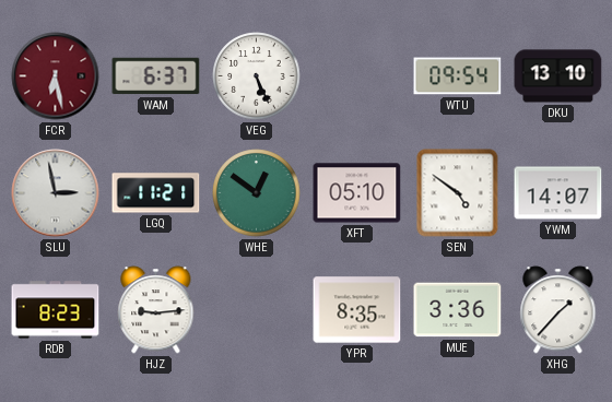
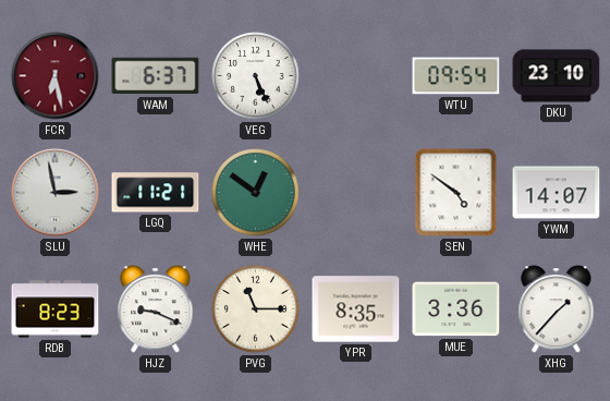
DKU: 13:10 -> 23:10 (557, 76)
XFT: 05:10 -> none (357, 193)
HJZ: 9:14 -> 9:19 (156, 309)
PVG: none -> 11:15 (256, 309)
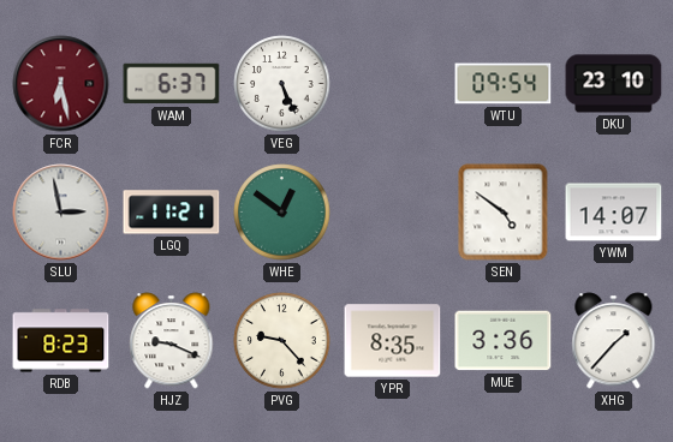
PVG: 11:15 -> 9:23 (282, 341)
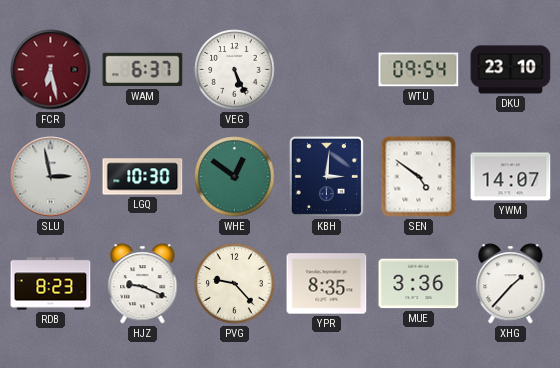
LGQ: 11:21 -> 10:30 (143, 177)
KBH: none -> 3:01 (326, 176)
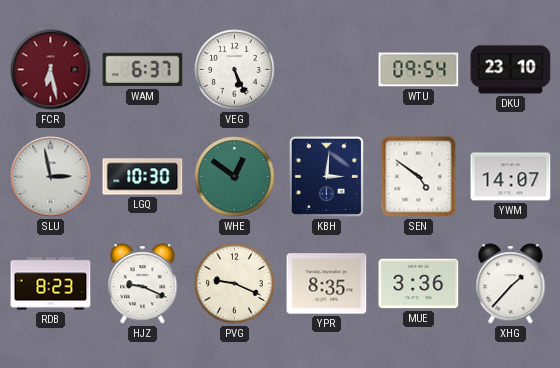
PVG: 9:23 -> 9:19 (235, 284)
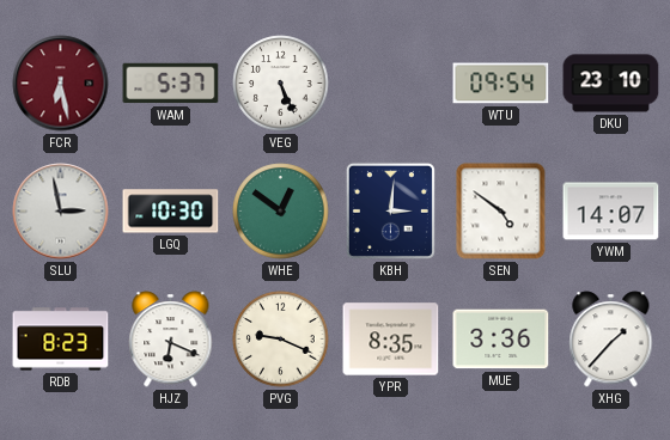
WAM: 6:37 -> 5:37 (171, 84)
HJZ: 9:19 -> 6:19 (171, 340)
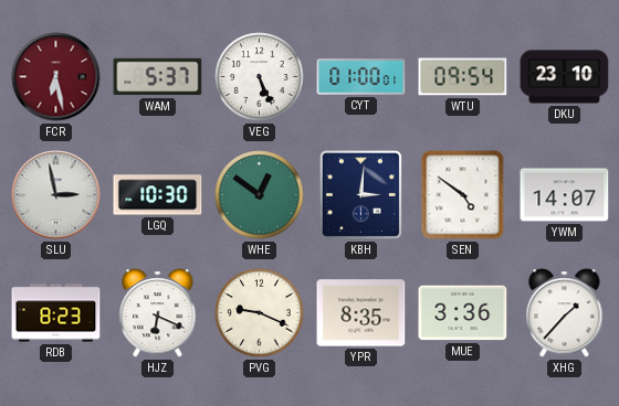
CYT: none -> 01:00 (361, 77)
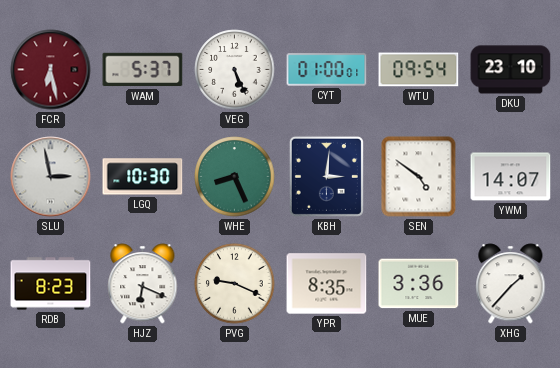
WHE: 12:51 -> 8:26 (235, 177)
